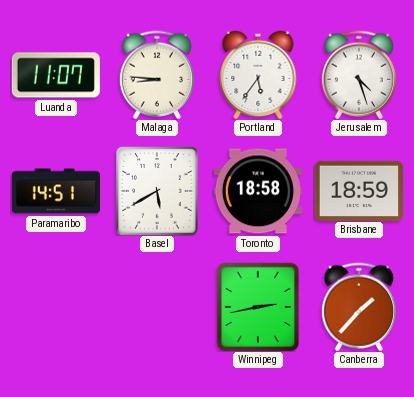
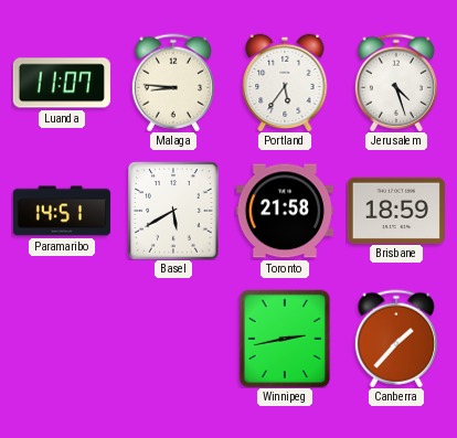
Toronto: 18:58 -> 21:58 (285, 211)
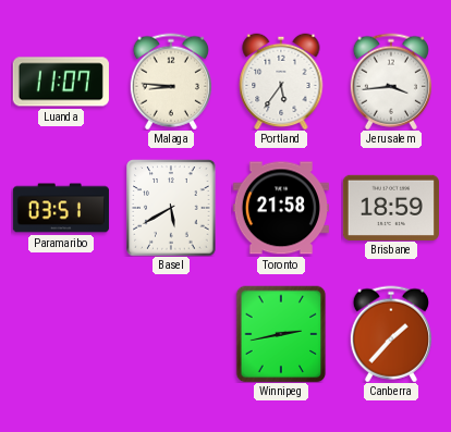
Jerusalem: 4:27 -> 3:44 (391, 82)
Paramaribo: 14:51 -> 03:51 (61, 208)
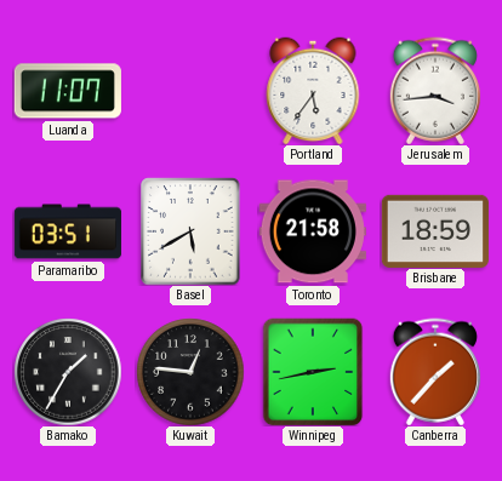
Malaga: 8:46 -> none (171, 82)
Bamako: none -> 1:35 (68, 372)
Kuwait: none -> 12:46 (190, 372)
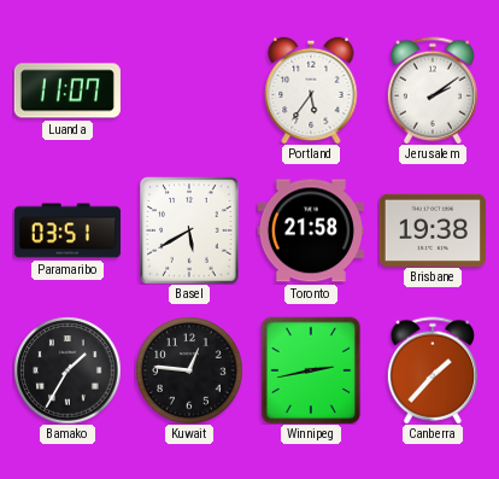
Jerusalem: 3:44 -> 2:09 (433, 90)
Brisbane: 18:59 -> 19:38 (433, 229)
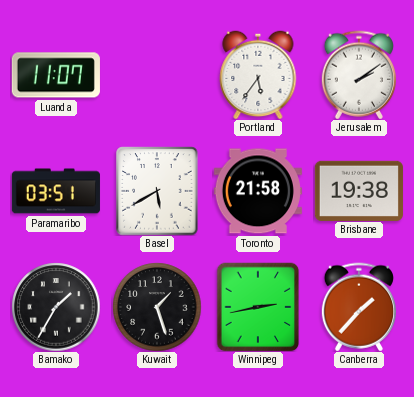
Kuwait: 12:46 -> 1:27 (157, 307)
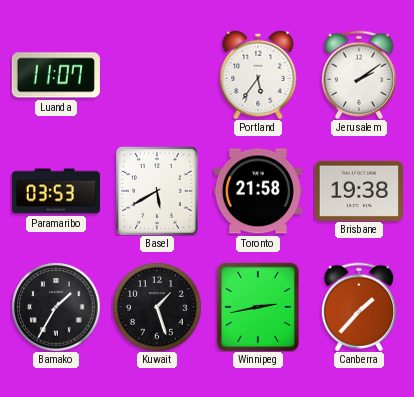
Paramaribo: 03:51 -> 03:53 (56, 191)
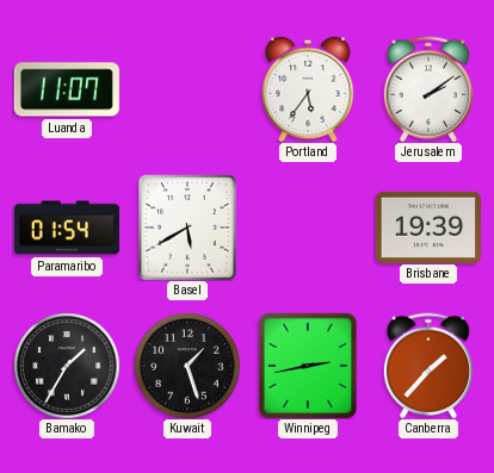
Paramaribo: 03:53 -> 01:54 (67, 228)
Toronto: 21:58 -> none (258, 191)
Brisbane: 19:38 -> 19:39 (428, 226)
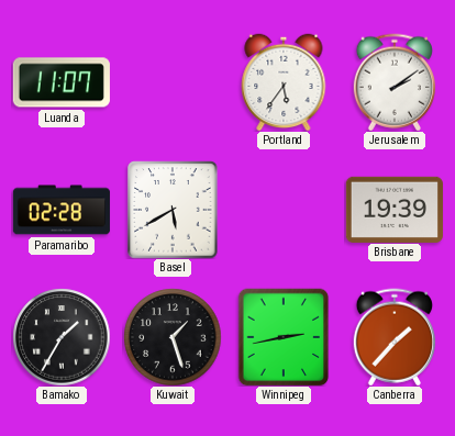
Paramaribo: 01:54 -> 02:28 (62, 210)
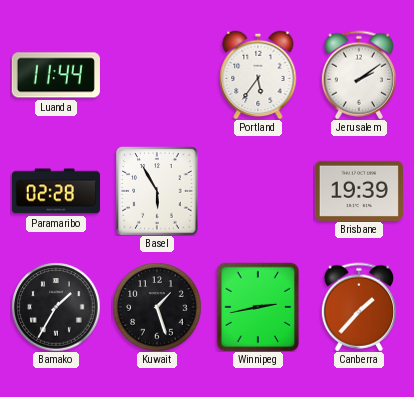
Luanda: 11:07 -> 11:44 (56, 75)
Basel: 5:40 -> 5:55 (157, 191)
